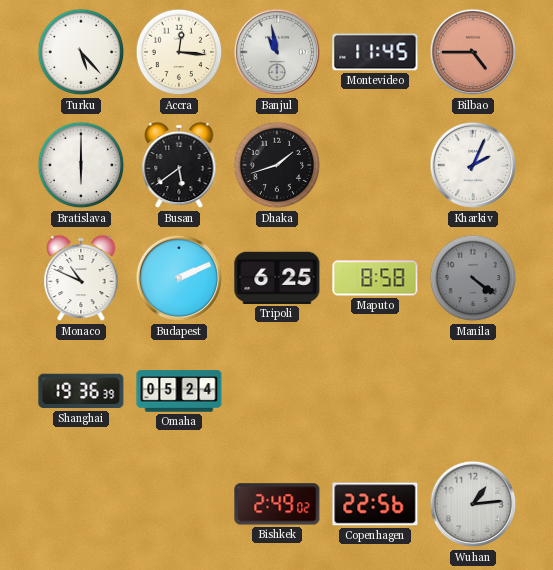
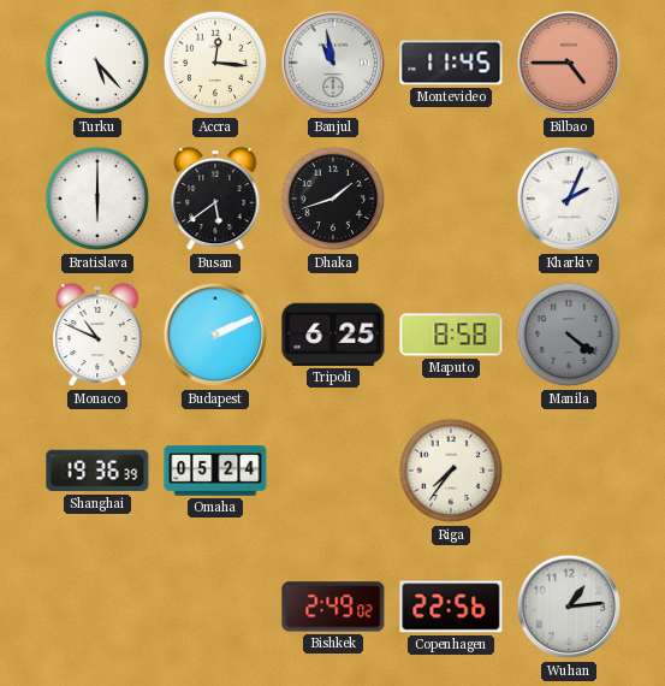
Riga: none -> 7:36 (451, 471)
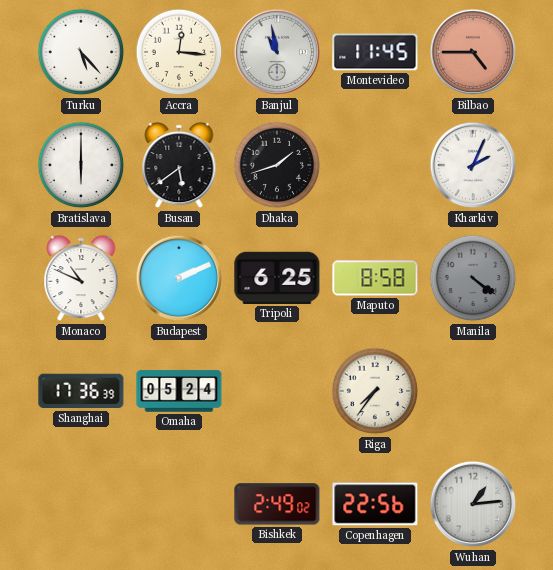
Shanghai: 19:36 -> 17:36 (81, 391)
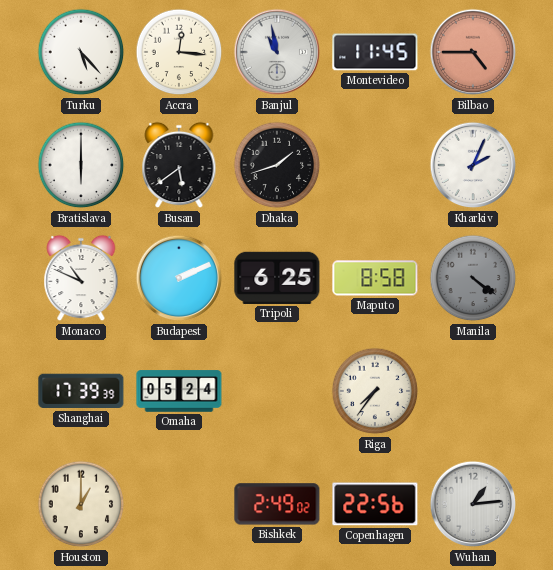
Shanghai: 17:36 -> 17:39 (81, 391)
Houston: none -> 1:00 (81, 504)
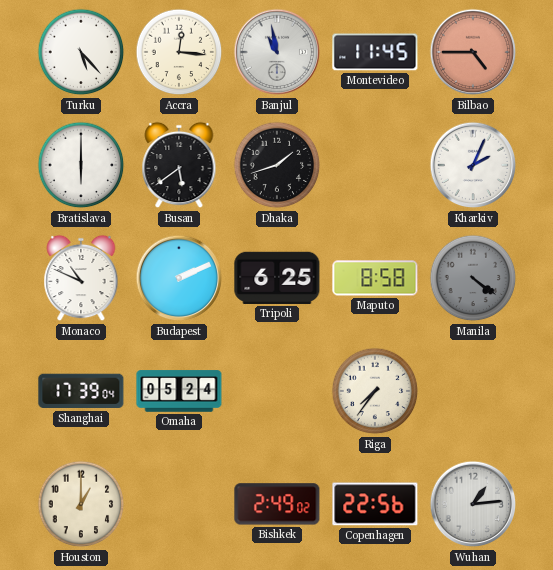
Shanghai: 17:39:39 -> 17:39:04 (81, 391)
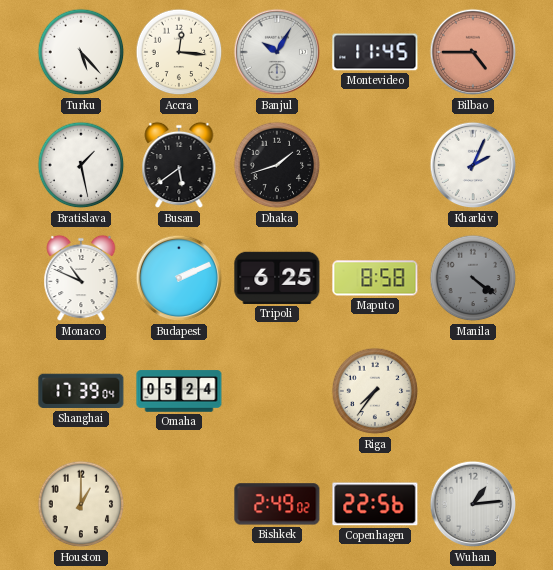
Banjul: 10:58 -> 10:05 (277, 52)
Bratislava: 6:00 -> 1:28 (81, 165)
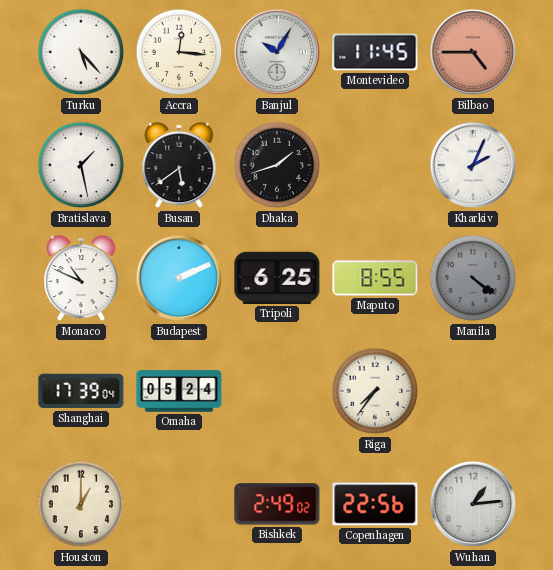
Maputo: 8:58 -> 8:55 (375, 278)
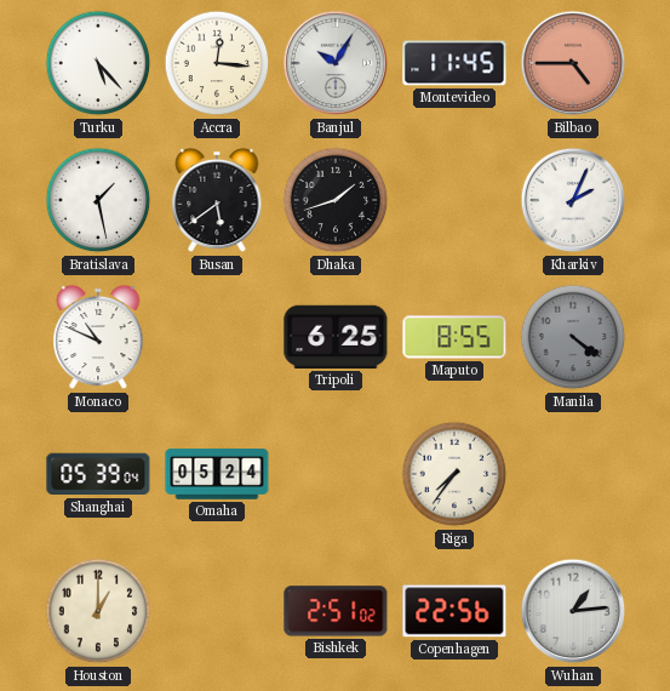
Budapest: 2:11 -> none (179, 278)
Shanghai: 17:39 -> 05:39 (98, 474)
Bishkek: 2:49 -> 2:51 (336, 611)
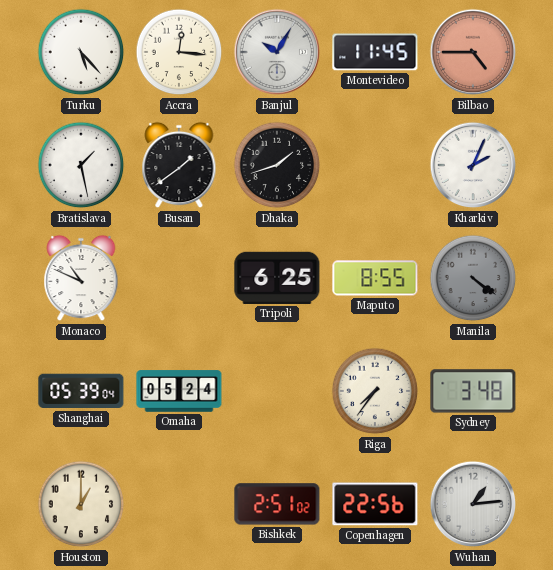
Busan: 5:39 -> 1:39 (179, 165)
Sydney: none -> 3:48 (473, 391)
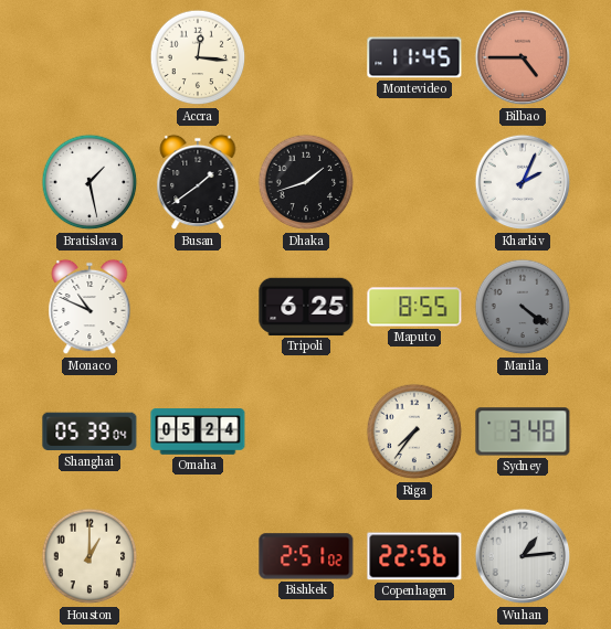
Turku: 5:23 -> none (81, 52)
Banjul: 10:05 -> none (277, 52)
